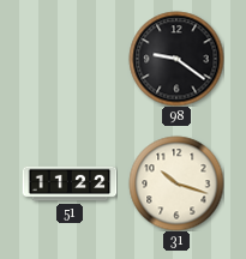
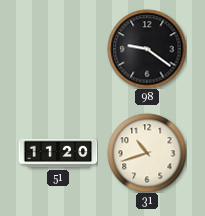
51: 11:22 -> 11:20 (58, 153)
31: 10:18 -> 10:42 (147, 153)
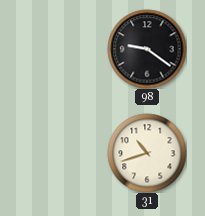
51: 11:20 -> none (58, 153)
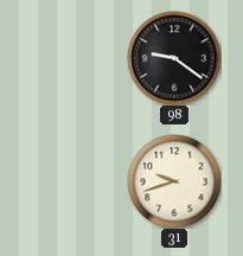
31: 10:42 -> 9:42 (174, 181)
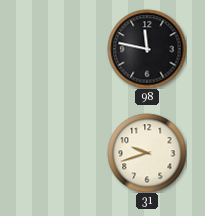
98: 9:21 -> 11:47 (147, 49)
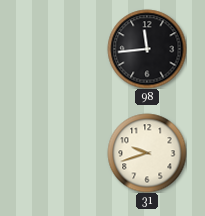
98: 11:47 -> 11:44 (147, 49)
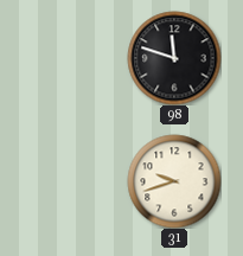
98: 11:44 -> 11:48 (174, 58)
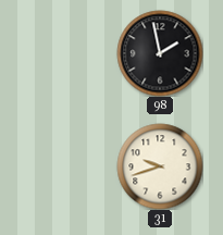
98: 11:48 -> 1:58 (160, 53)
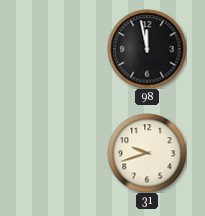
98: 1:58 -> 11:58 (147, 49)
